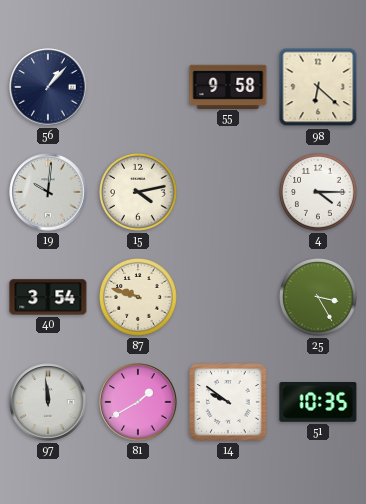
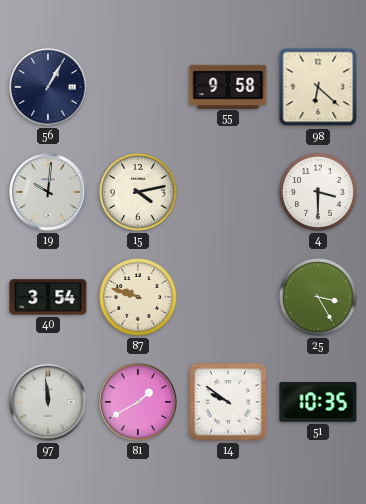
56: 1:07 -> 1:05 (48, 87)
4: 4:15 -> 3:30 (319, 193)
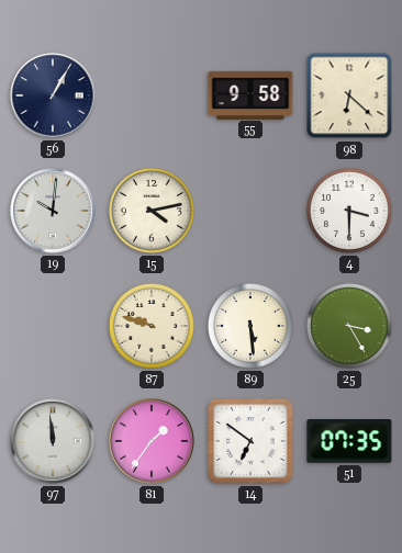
40: 3:54 -> none (48, 297)
89: none -> 5:29 (252, 327)
81: 1:40 -> 1:36 (152, 441)
14: 9:51 -> 6:51 (250, 441)
51: 10:35 -> 07:35 (349, 441)
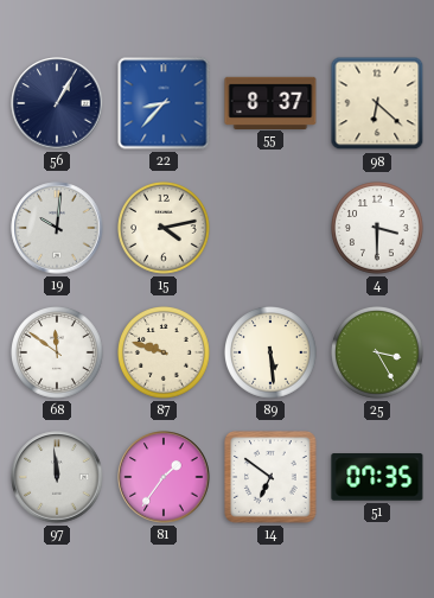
22: none -> 8:37 (164, 103)
55: 9:58 -> 8:37 (270, 102)
68: none -> 11:51 (58, 354)
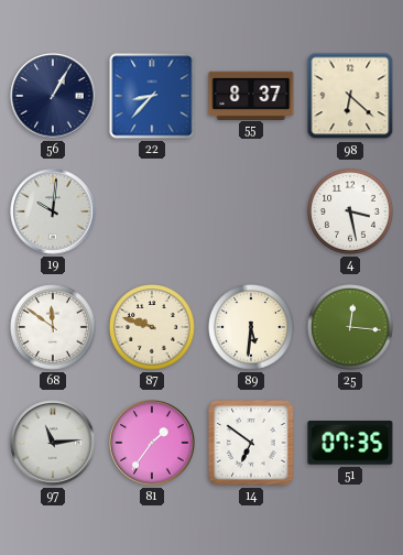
15: 4:13 -> none (165, 229)
4: 3:30 -> 3:28 (351, 213)
89: 5:29 -> 5:31 (252, 328)
25: 3:25 -> 12:16 (351, 328)
97: 11:59 -> 11:14 (53, 443)
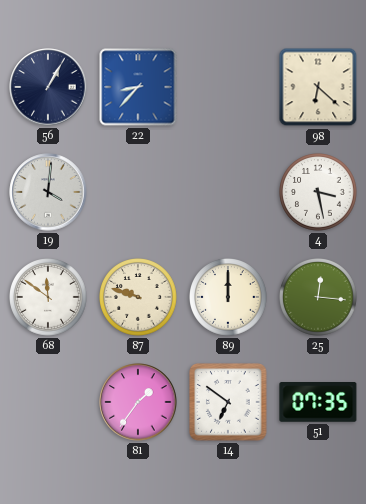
55: 8:37 -> none (251, 95)
19: 10:01 -> 4:01 (48, 192)
89: 5:31 -> 12:00 (229, 298)
97: 11:14 -> none (53, 443)
